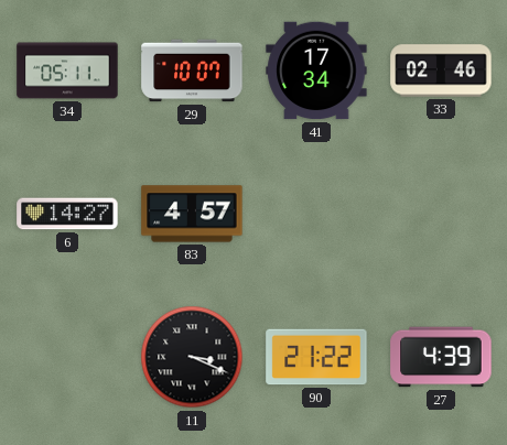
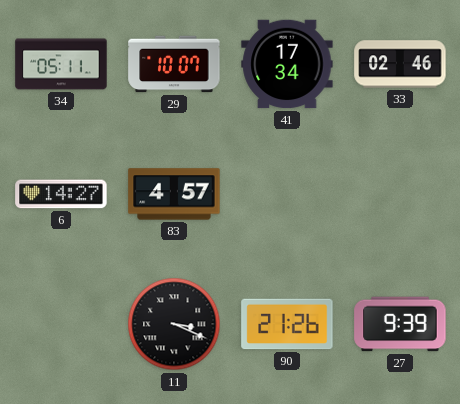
90: 21:22 -> 21:26 (287, 324)
27: 4:39 -> 9:39 (400, 324)
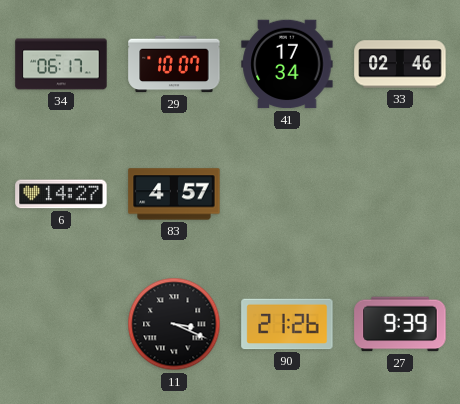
34: 05:11 -> 06:17 (61, 64)
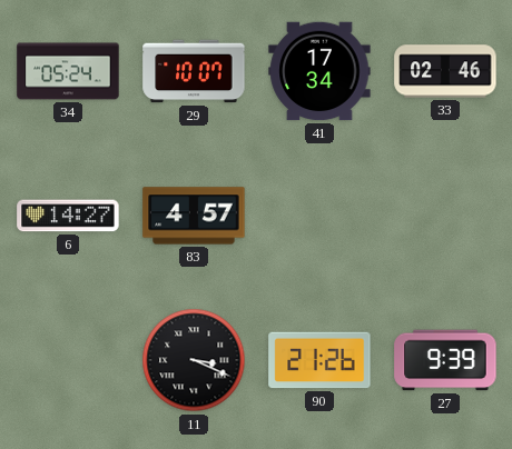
34: 06:17 -> 05:24 (68, 71)
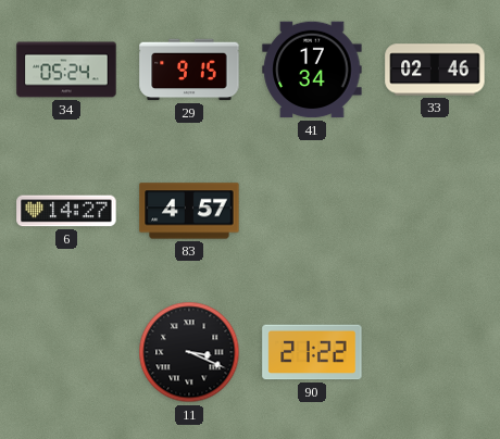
29: 10:07 -> 9:15 (189, 70)
90: 21:26 -> 21:22 (312, 352)
27: 9:39 -> none (445, 360)
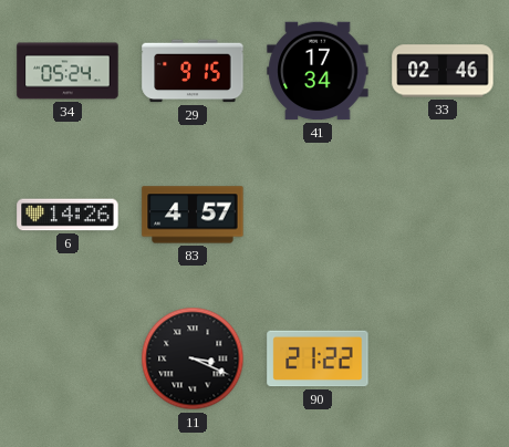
6: 14:27 -> 14:26 (67, 215)
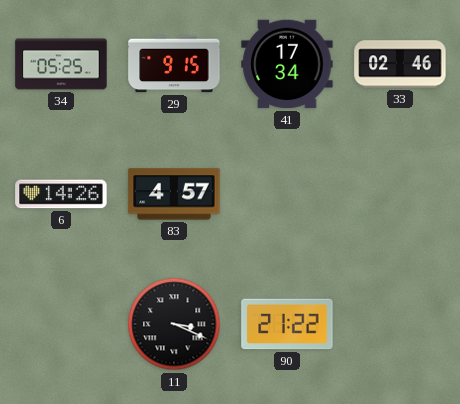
34: 05:24 -> 05:25 (61, 64)
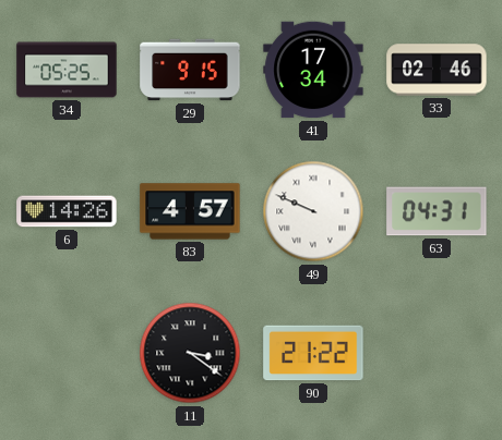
49: none -> 9:49 (313, 211)
63: none -> 04:31 (437, 211)
11: 3:19 -> 3:21 (190, 353)
